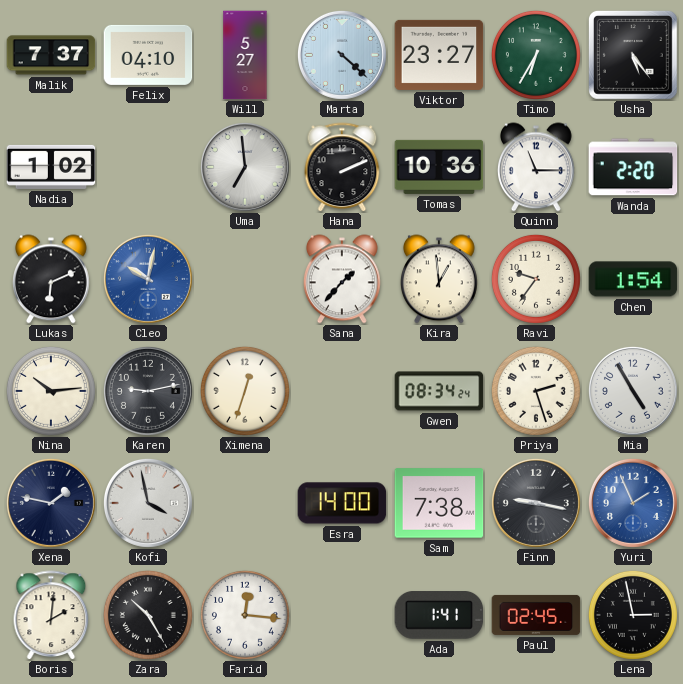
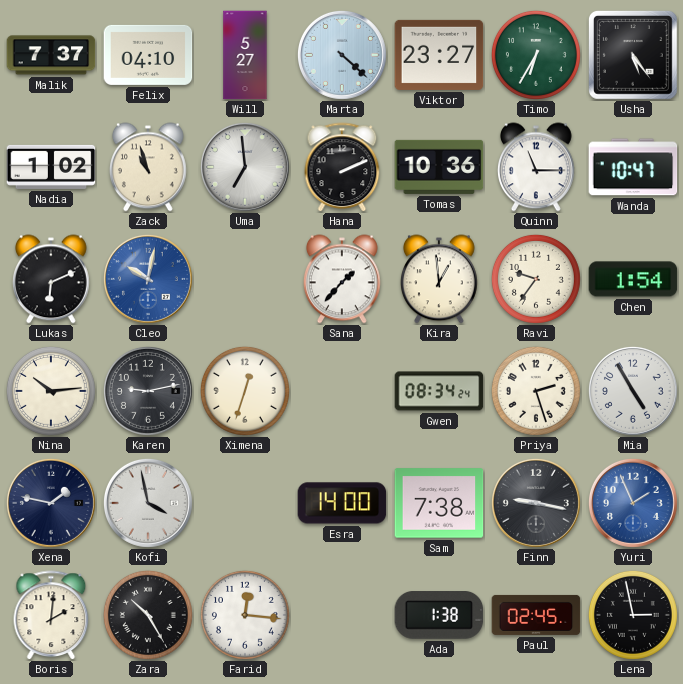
Zack: none -> 10:57 (148, 167)
Wanda: 2:20 -> 10:47 (633, 167)
Ada: 1:41 -> 1:38 (439, 616)
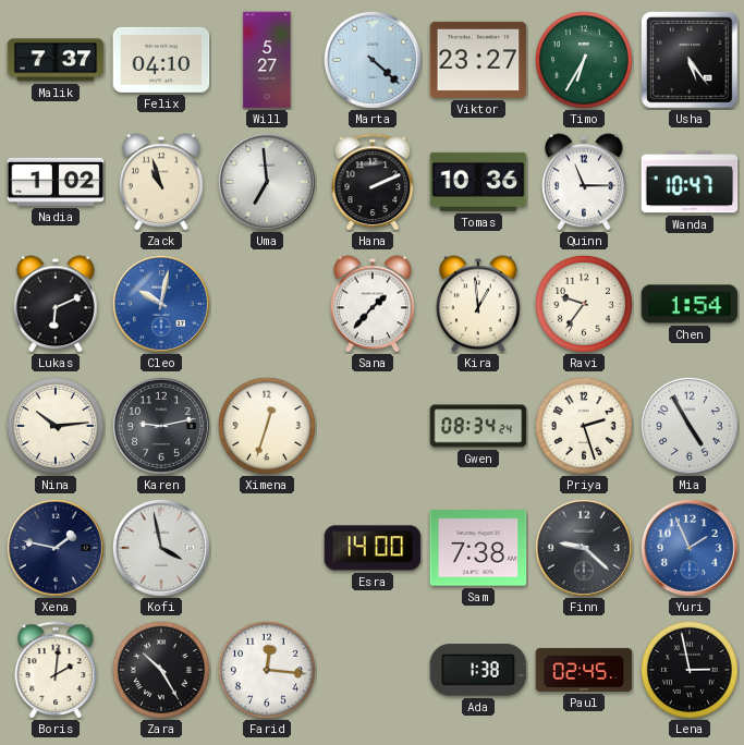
Finn: 9:17 -> 9:22 (584, 548)
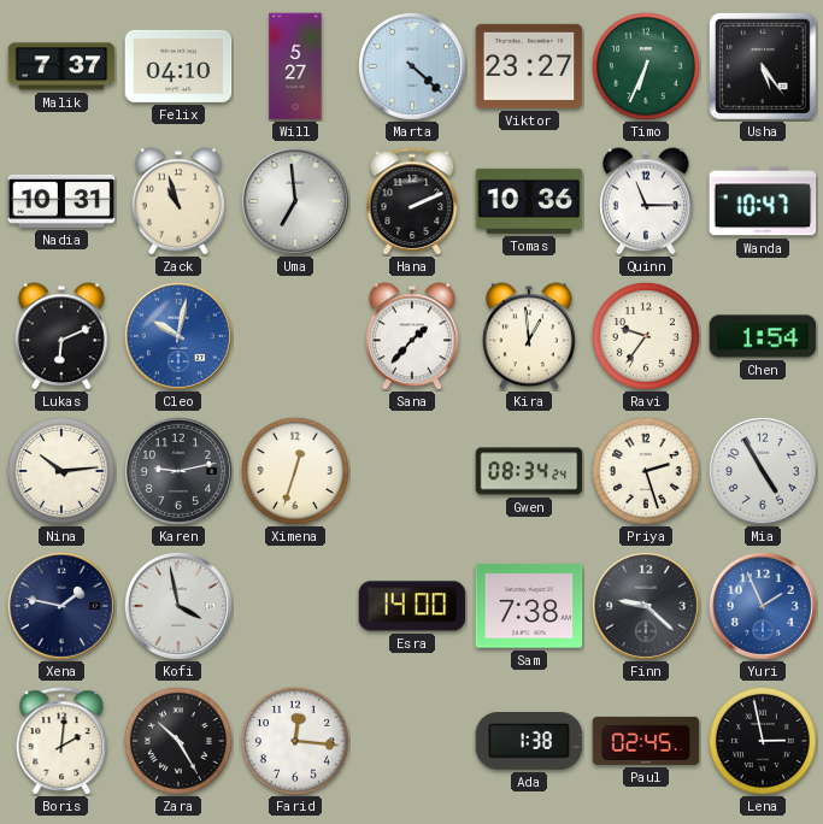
Timo: 6:35 -> 6:34 (646, 66)
Nadia: 1:02 -> 10:31 (61, 201)
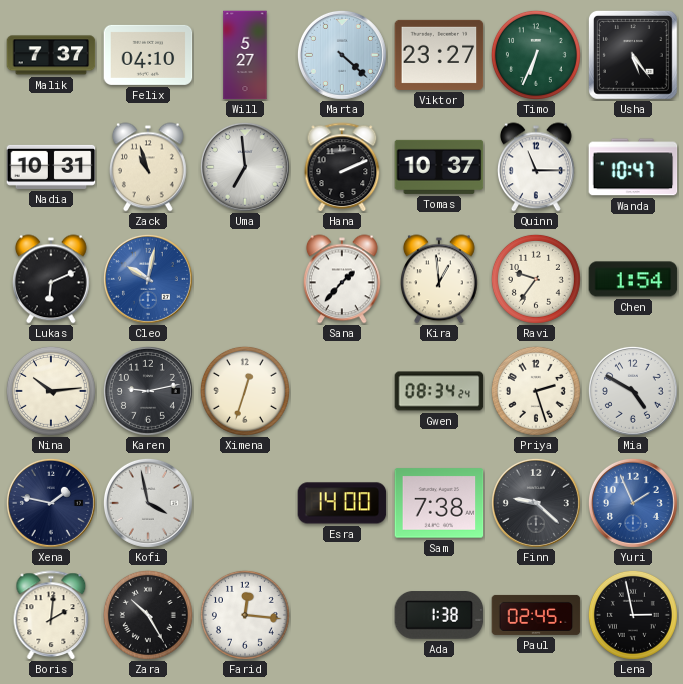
Tomas: 10:36 -> 10:37 (439, 167)
Mia: 4:55 -> 4:50 (633, 391)
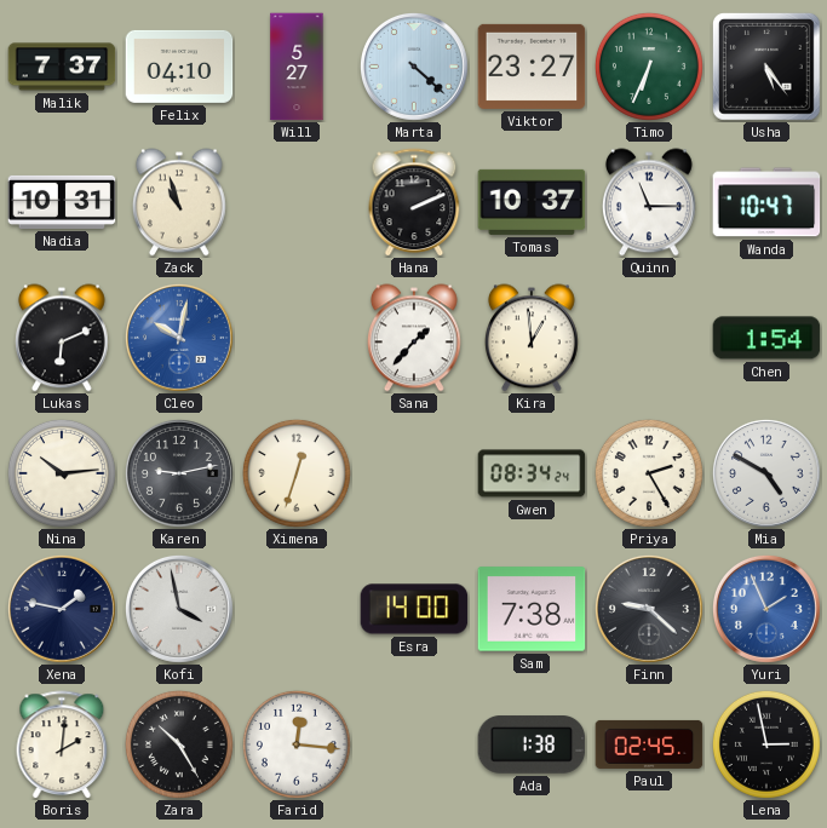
Uma: 6:59 -> none (245, 167)
Ravi: 9:36 -> none (536, 279)
Priya: 2:27 -> 2:25 (649, 473)
